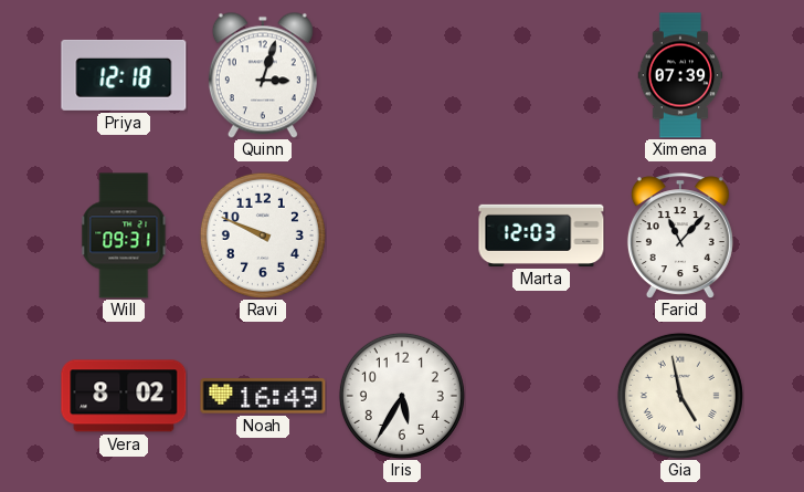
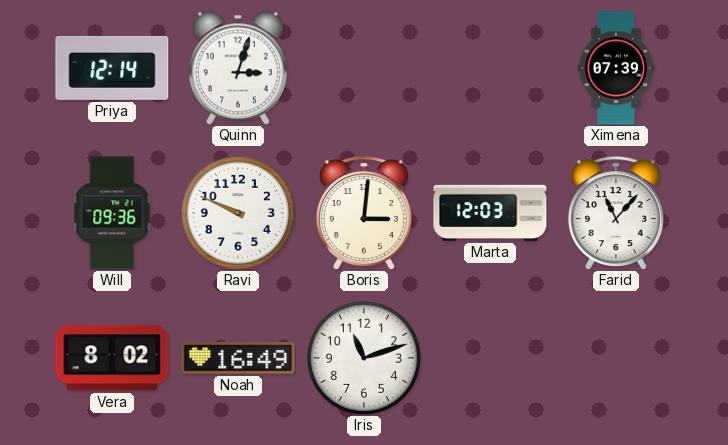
Priya: 12:18 -> 12:14 (112, 68)
Will: 09:31 -> 09:36 (112, 213)
Boris: none -> 3:01 (364, 213)
Iris: 5:35 -> 11:12 (364, 358)
Gia: 4:58 -> none (680, 396)
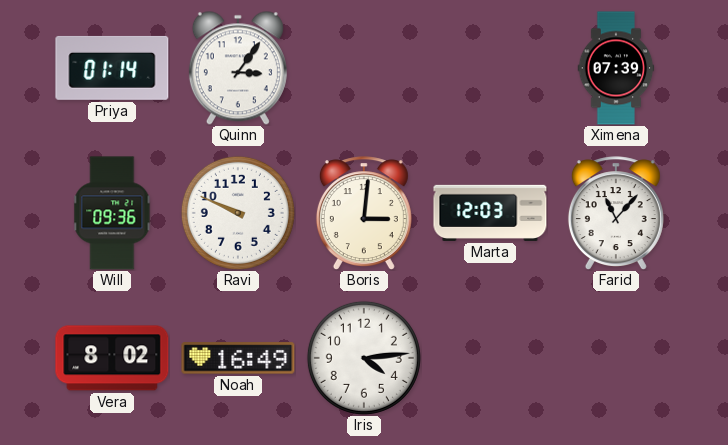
Priya: 12:14 -> 01:14 (112, 68)
Quinn: 3:03 -> 3:06 (238, 68)
Iris: 11:12 -> 4:14 (364, 358)
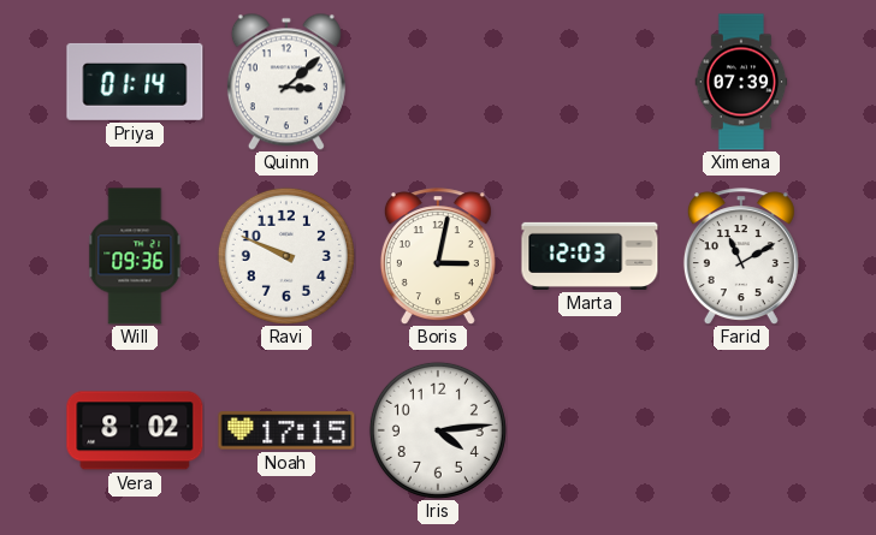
Quinn: 3:06 -> 3:08 (286, 82)
Boris: 3:01 -> 3:02 (438, 256)
Farid: 11:07 -> 11:10 (741, 256)
Noah: 16:49 -> 17:15 (286, 430)
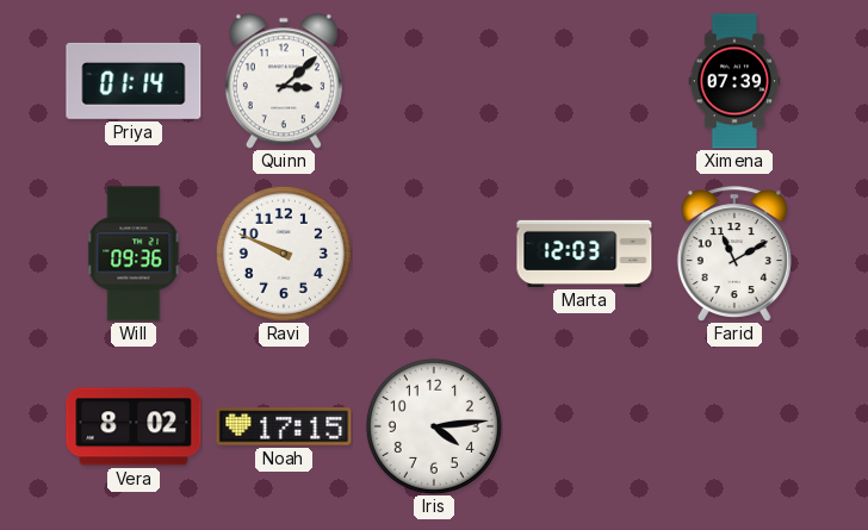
Boris: 3:02 -> none (438, 256)
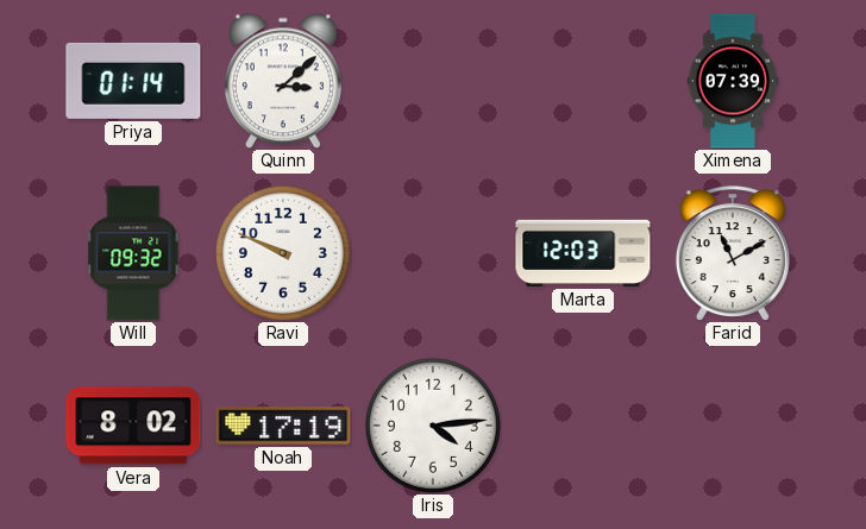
Will: 09:36 -> 09:32 (133, 253)
Noah: 17:15 -> 17:19 (283, 426)
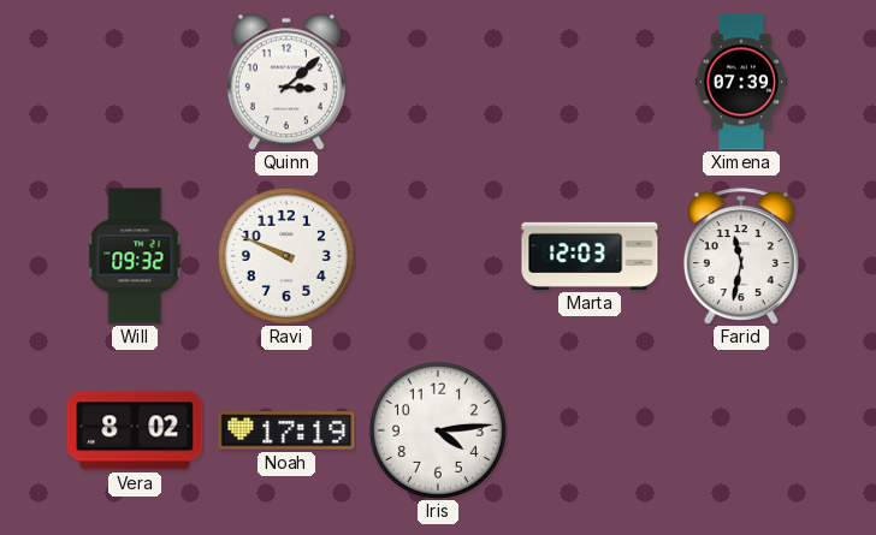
Priya: 01:14 -> none (133, 81)
Farid: 11:10 -> 11:32 (741, 256)
